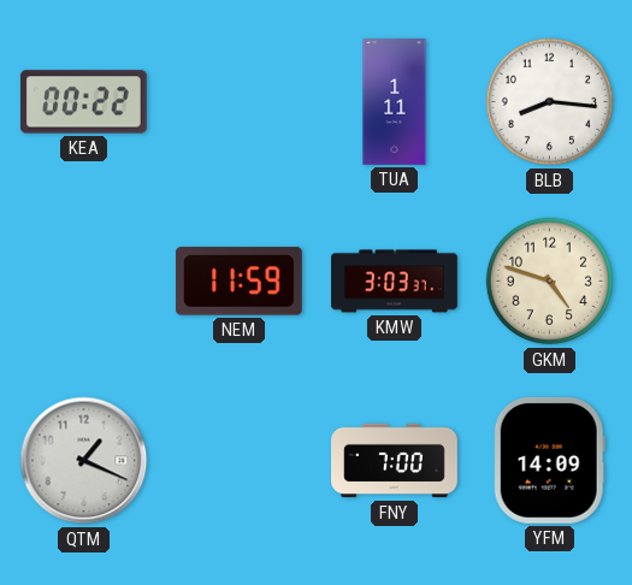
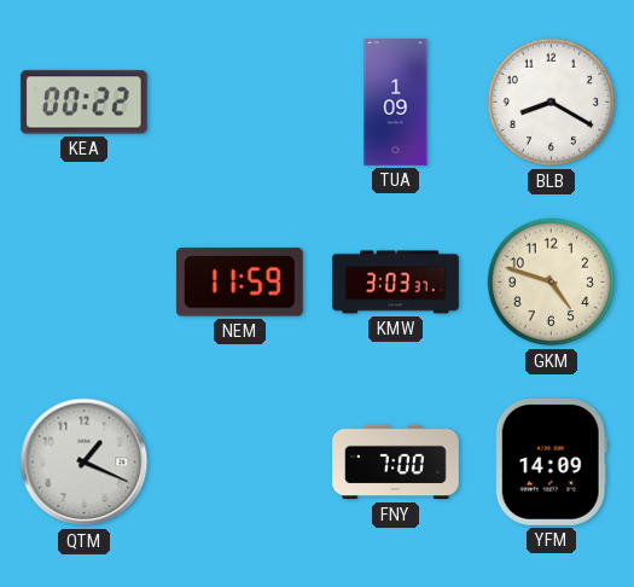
TUA: 1:11 -> 1:09 (396, 103)
BLB: 8:16 -> 8:20 (552, 103)
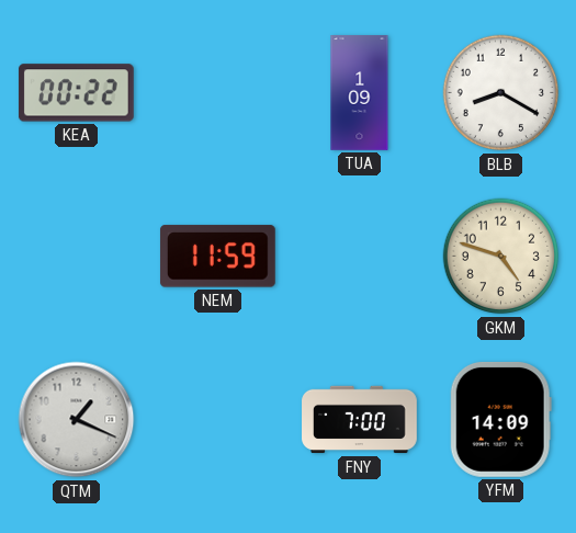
KMW: 3:03 -> none (396, 283)
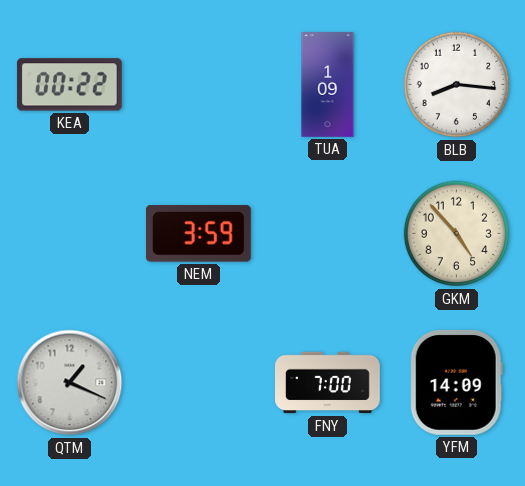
BLB: 8:20 -> 8:16 (457, 85)
NEM: 11:59 -> 3:59 (198, 234)
GKM: 4:48 -> 4:53 (457, 234)
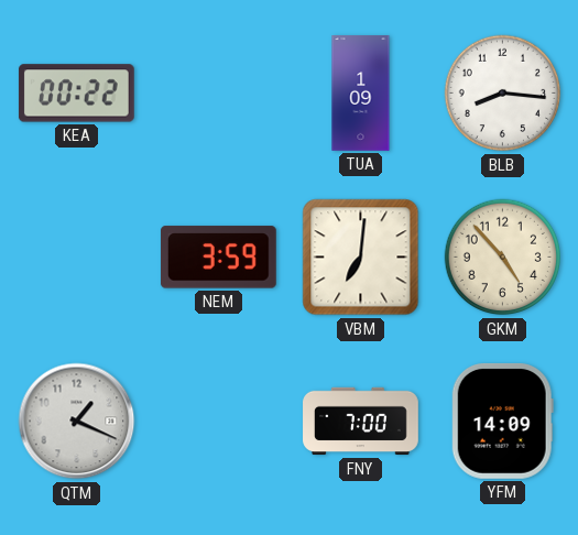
VBM: none -> 7:01 (361, 258)
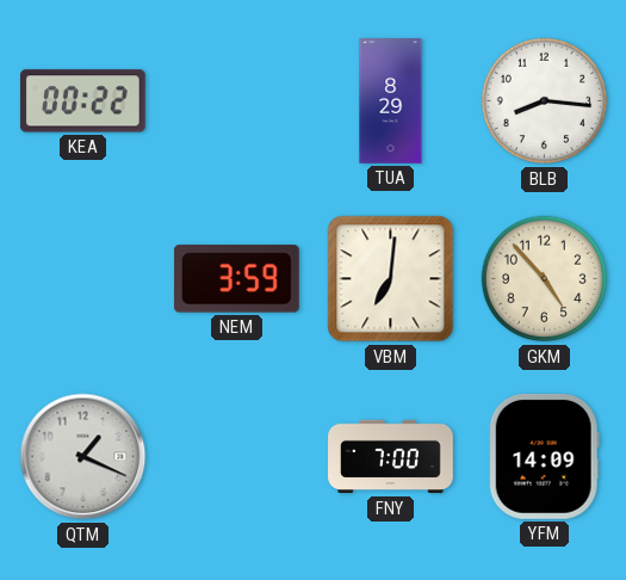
TUA: 1:09 -> 8:29 (391, 101)
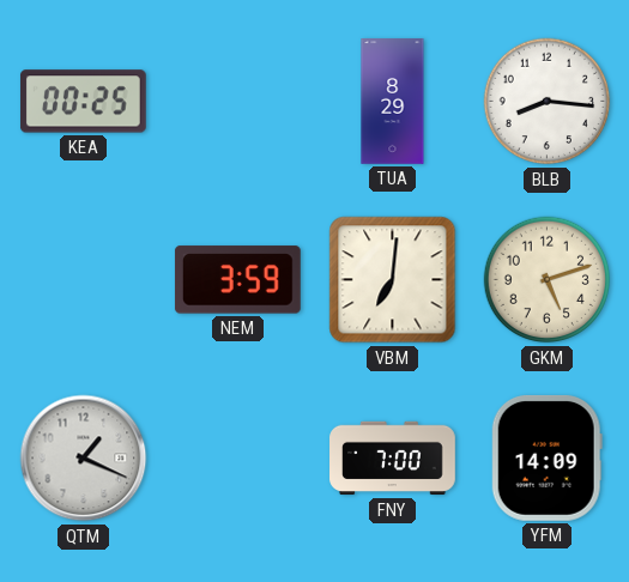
KEA: 00:22 -> 00:25 (83, 102)
GKM: 4:53 -> 5:12 (548, 280)
